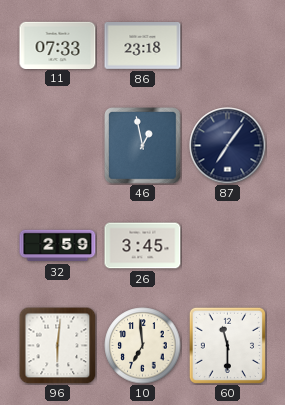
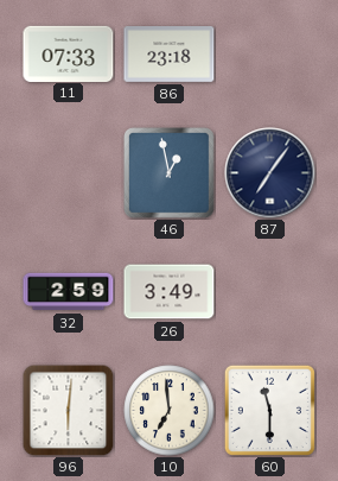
26: 3:45 -> 3:49 (170, 292)
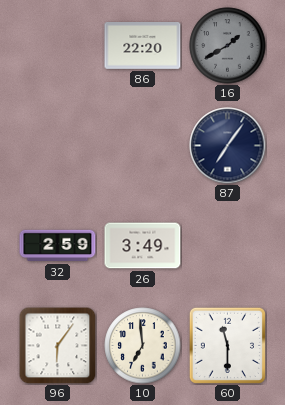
11: 07:33 -> none (69, 53)
86: 23:18 -> 22:20 (143, 46)
16: none -> 1:40 (228, 46)
46: 12:58 -> none (170, 173)
96: 6:01 -> 6:06 (57, 345)
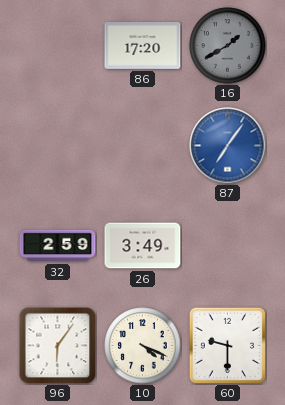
86: 22:20 -> 17:20 (143, 46)
87 dial: navy -> blue (228, 146)
10: 6:59 -> 4:19 (143, 346)
60: 11:30 -> 9:30 (227, 345)
